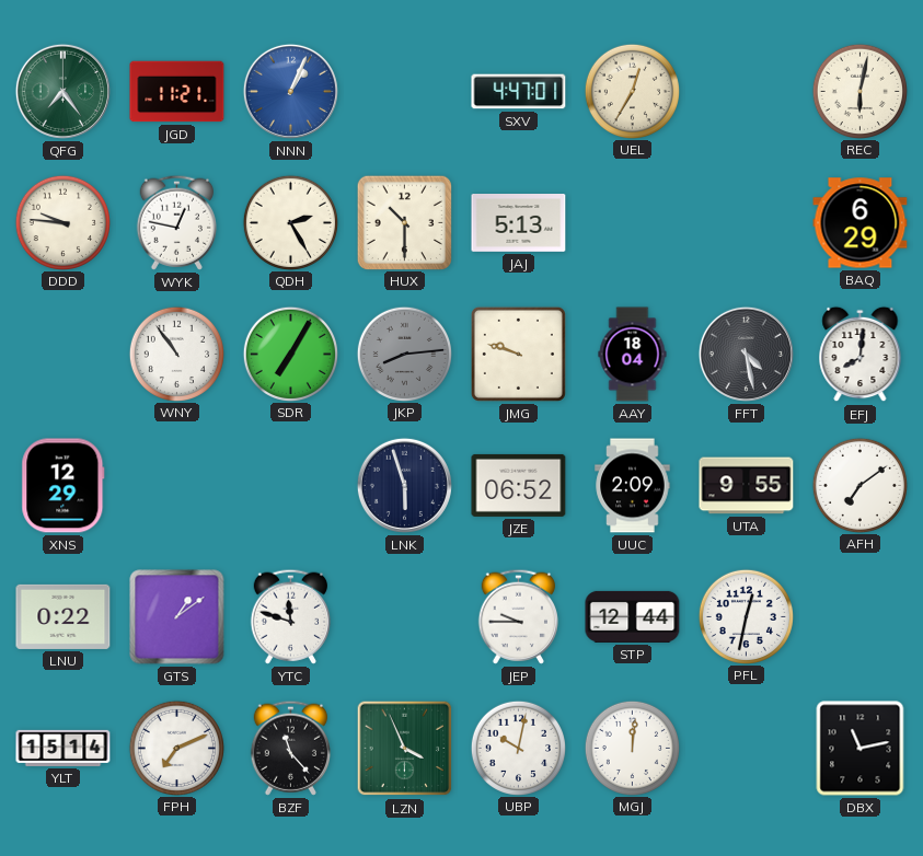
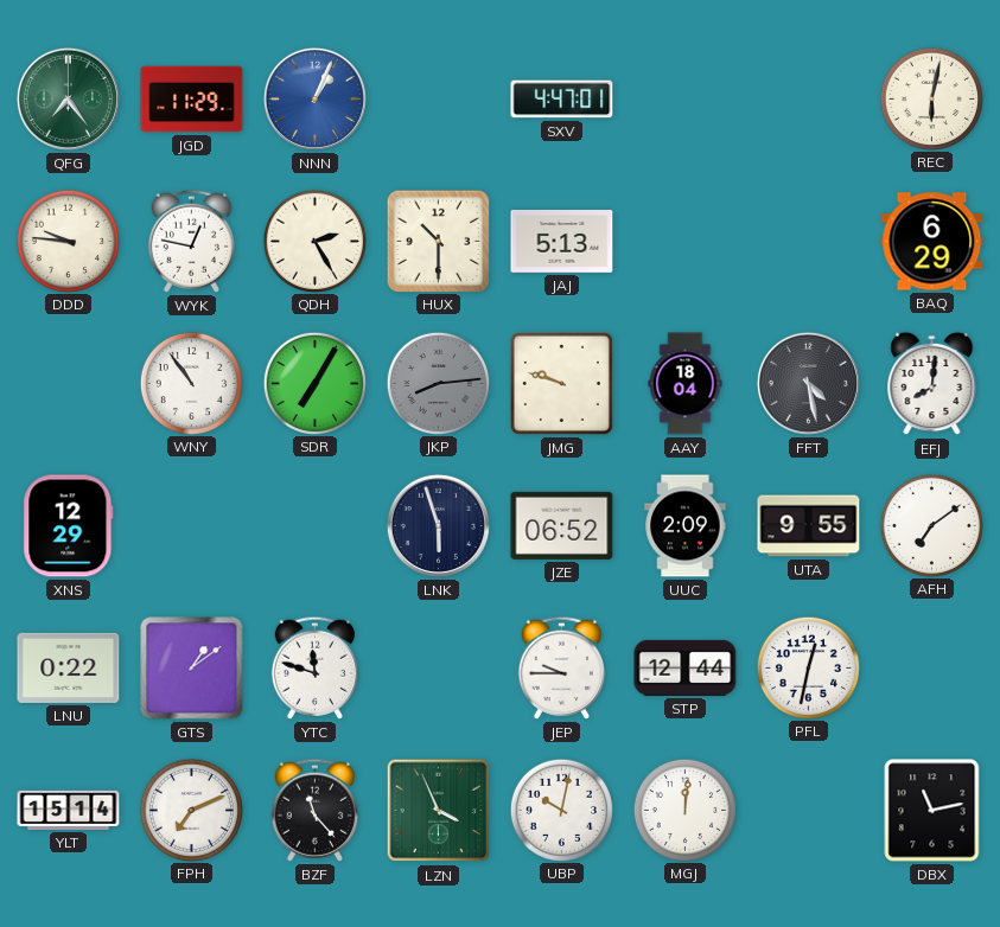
JGD: 11:21 -> 11:29 (192, 100)
UEL: 12:35 -> none (632, 91)
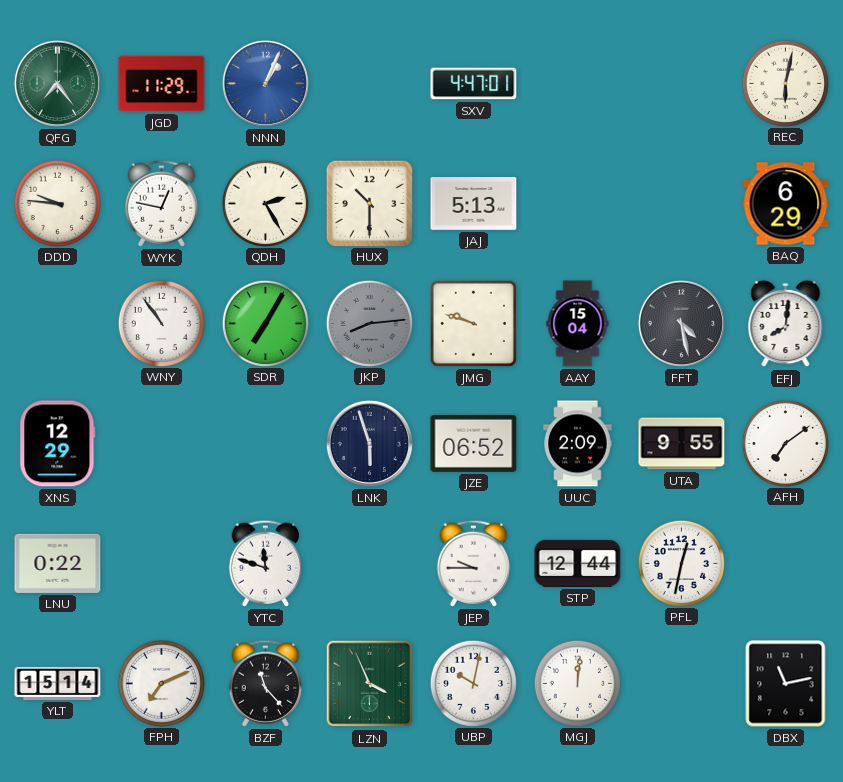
AAY: 18:04 -> 15:04 (578, 324)
GTS: 1:09 -> none (192, 669)
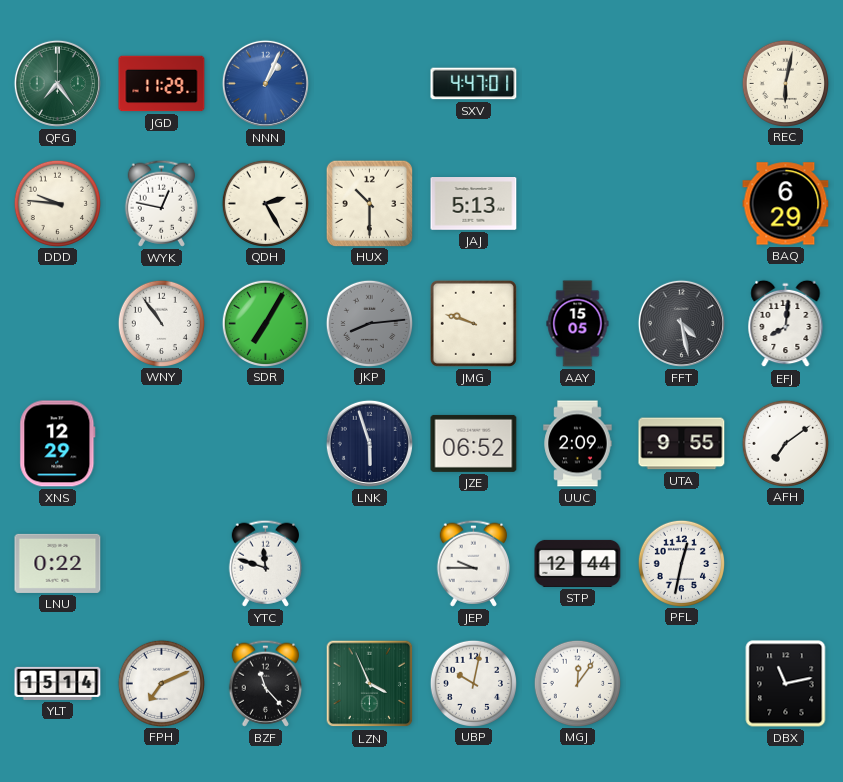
AAY: 15:04 -> 15:05 (578, 324)
MGJ: 12:01 -> 12:06 (577, 683)
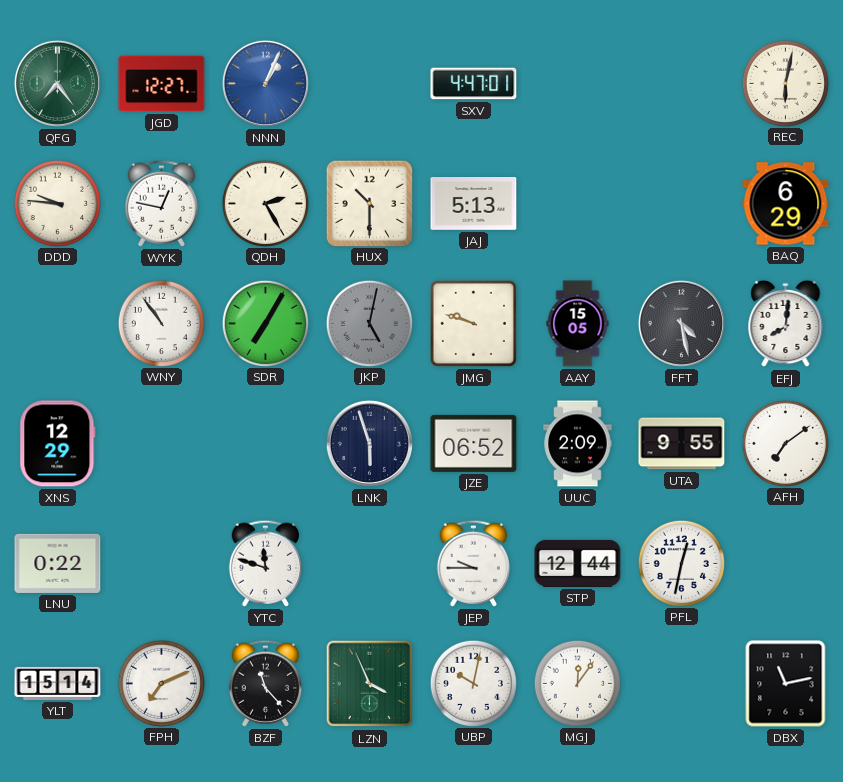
JGD: 11:29 -> 12:27 (162, 84)
JKP: 8:14 -> 5:02 (369, 323)
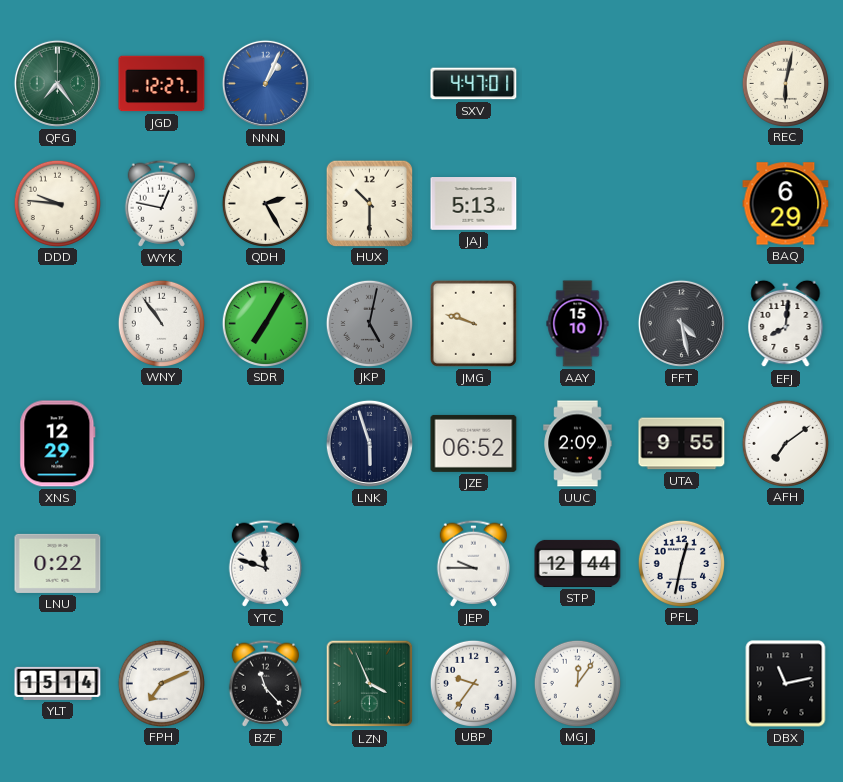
AAY: 15:05 -> 15:10 (578, 324)
UBP: 10:02 -> 9:36 (473, 683)
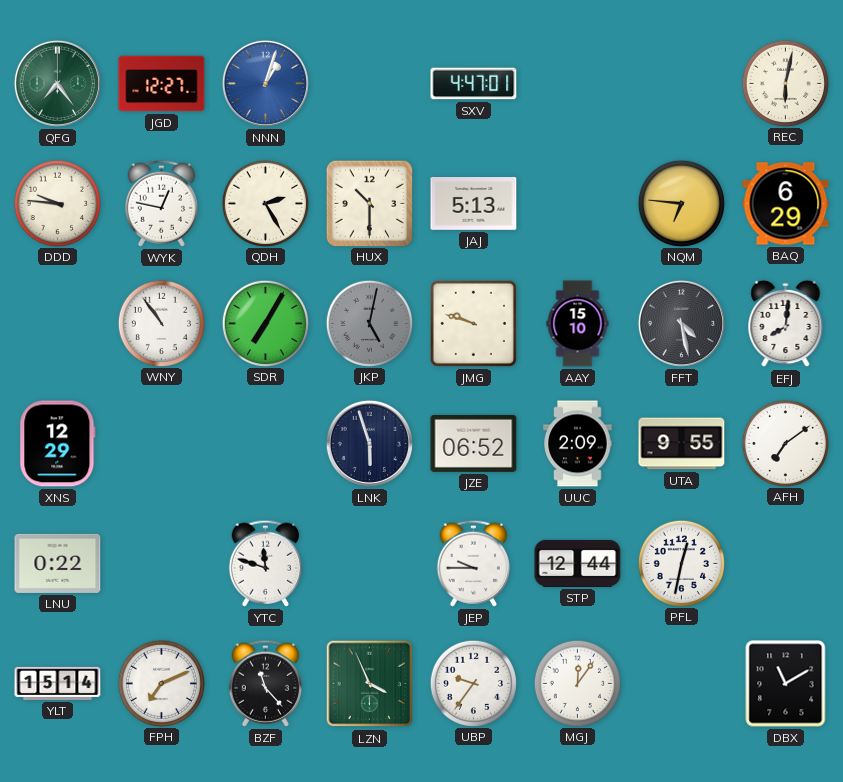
NNN: 1:04 -> 1:03 (265, 83)
NQM: none -> 6:46 (681, 203)
DBX: 11:13 -> 11:10 (786, 684)
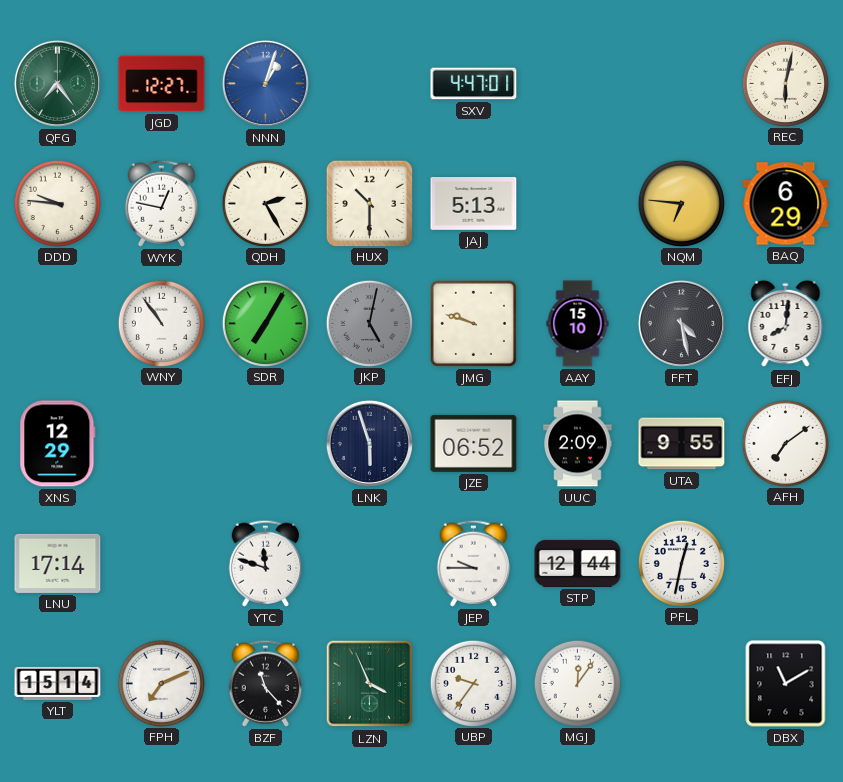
LNU: 0:22 -> 17:14 (58, 563)
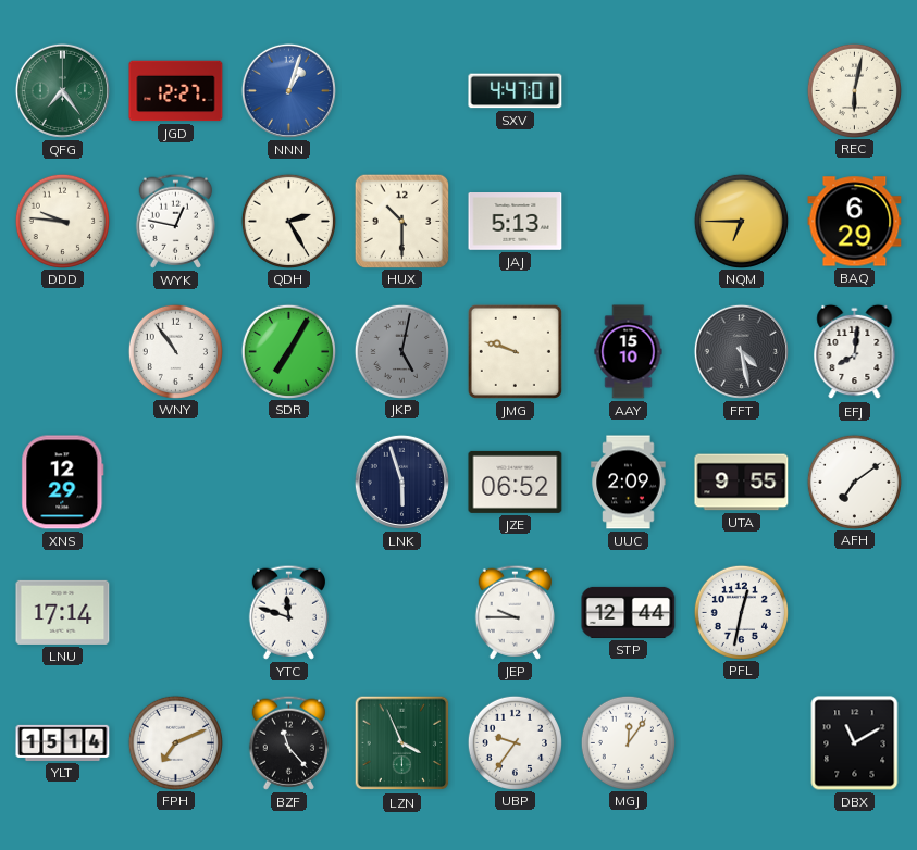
NQM: 6:46 -> 6:45 (741, 221)
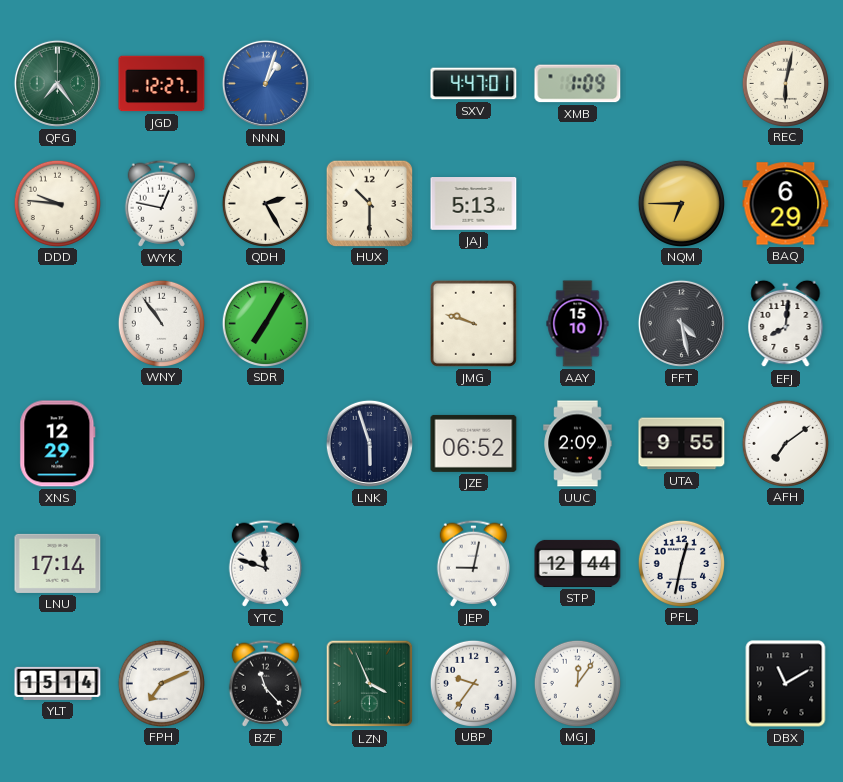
XMB: none -> 1:09 (578, 84)
JKP: 5:02 -> none (401, 351)
JEP: 9:45 -> 9:02 (473, 563)
